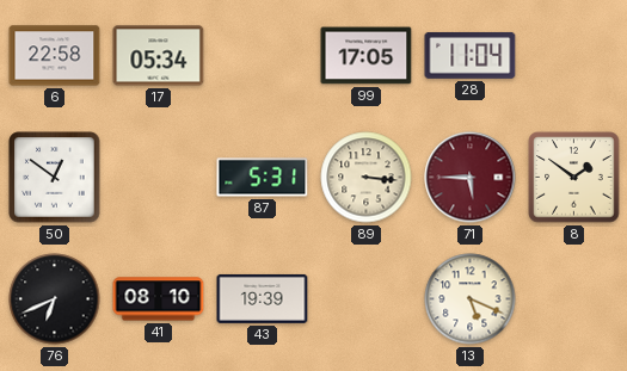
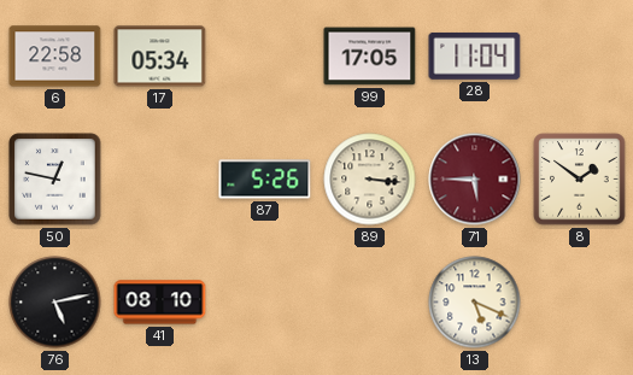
50: 12:51 -> 12:47 (55, 180)
87: 5:31 -> 5:26 (265, 180)
76: 6:41 -> 5:13 (55, 303)
43: 19:39 -> none (263, 298)
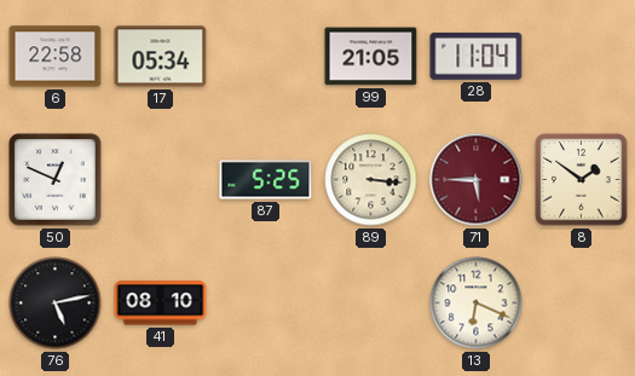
99: 17:05 -> 21:05 (371, 57)
50: 12:47 -> 12:49 (56, 180)
87: 5:26 -> 5:25 (266, 180)
13: 5:19 -> 6:19 (477, 303)
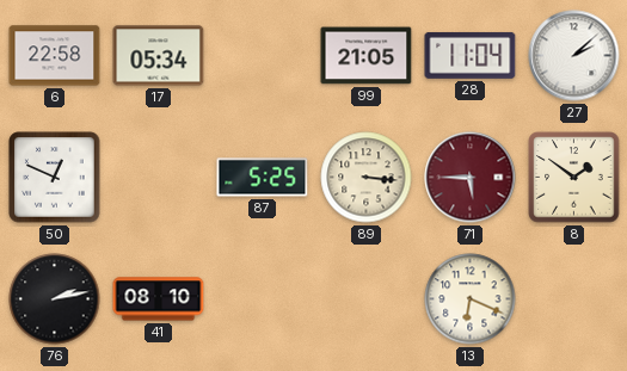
27: none -> 2:08 (574, 56)
76: 5:13 -> 2:13 (55, 299)
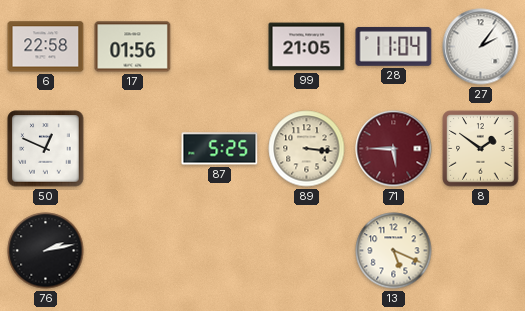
17: 05:34 -> 01:56 (133, 47)
27: 2:08 -> 2:06 (481, 47)
41: 08:10 -> none (159, 299)
13: 6:19 -> 5:19 (394, 251)
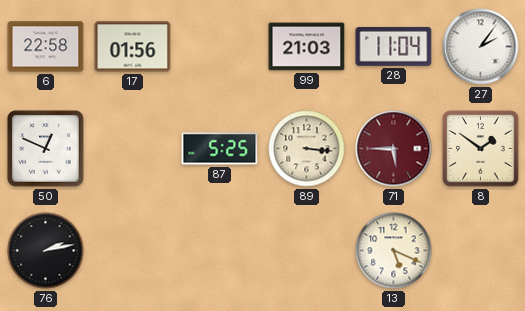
99: 21:05 -> 21:03 (307, 47)
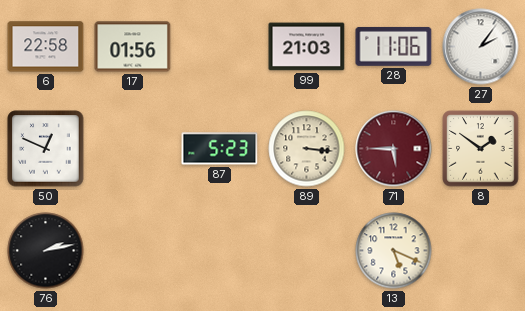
28: 11:04 -> 11:06 (394, 46)
87: 5:25 -> 5:23 (220, 149)
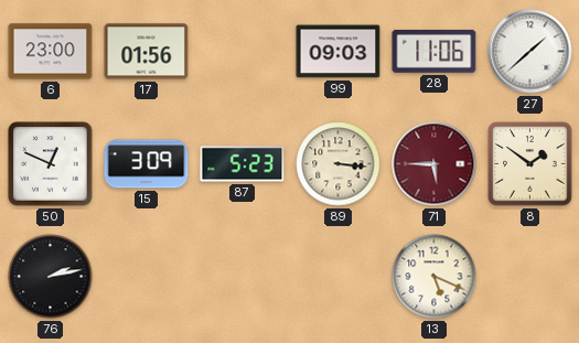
6: 22:58 -> 23:00 (51, 52)
99: 21:03 -> 09:03 (339, 52)
27: 2:06 -> 1:38 (530, 52)
15: none -> 3:09 (147, 164)
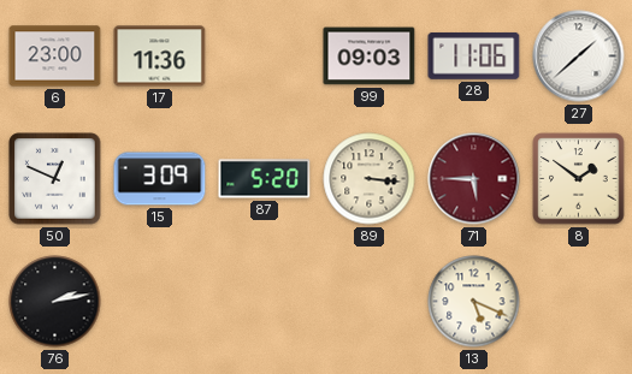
17: 01:56 -> 11:36 (160, 57)
87: 5:23 -> 5:20 (265, 179)
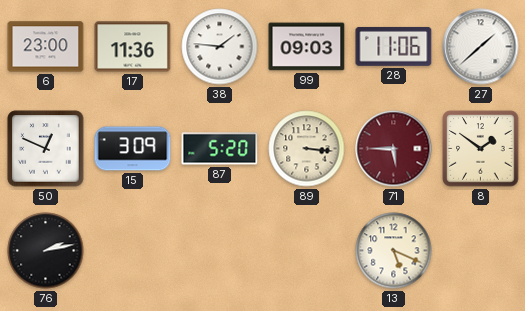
38: none -> 1:46 (220, 47)
